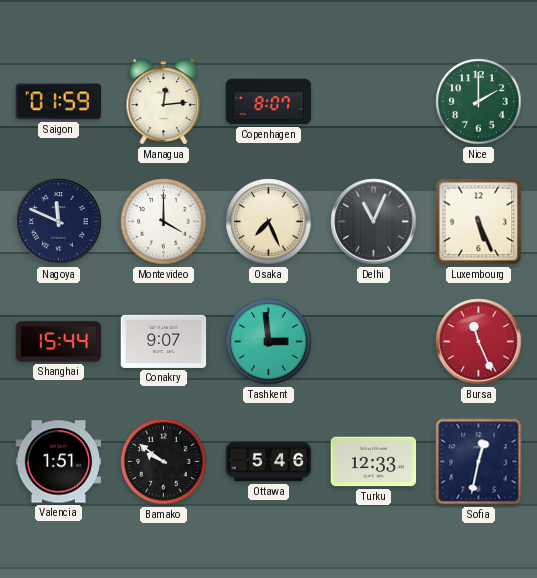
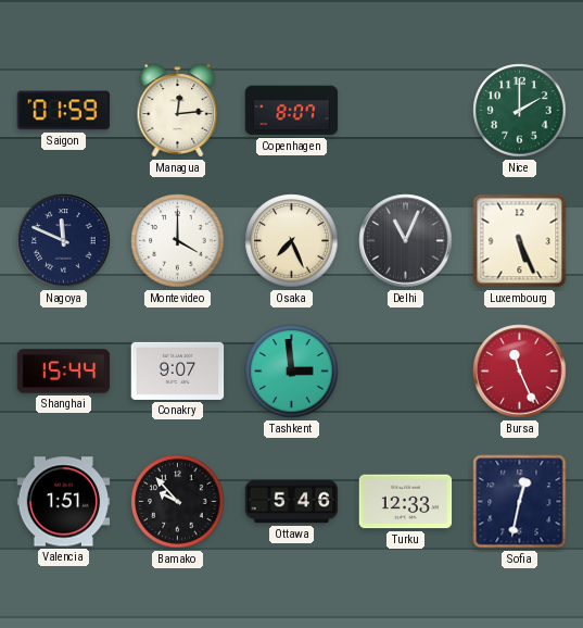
Bamako: 9:51 -> 9:53 (178, 502)
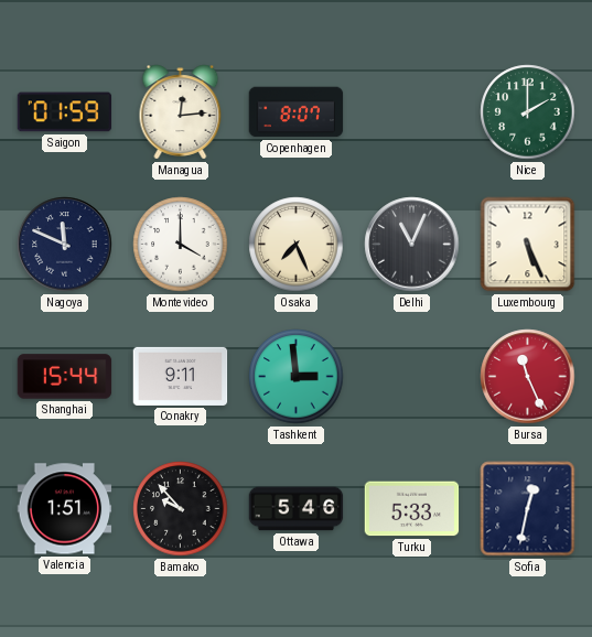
Conakry: 9:07 -> 9:11 (181, 376)
Turku: 12:33 -> 5:33 (412, 509)
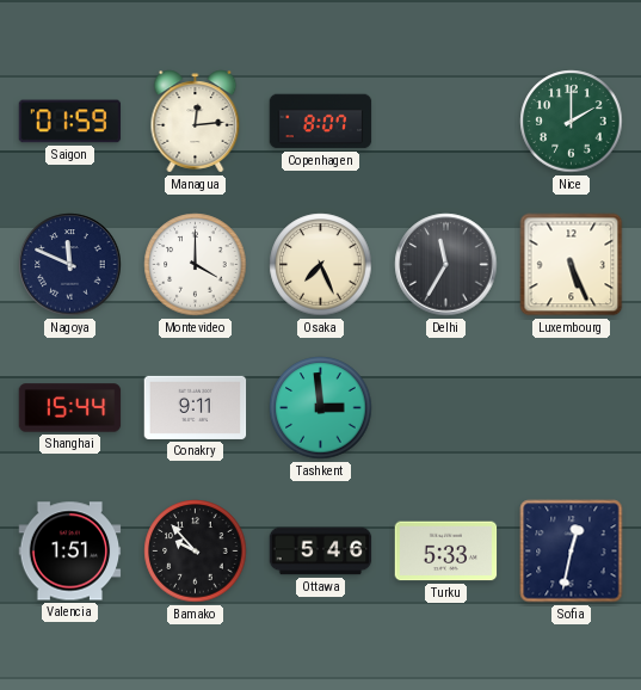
Delhi: 11:04 -> 11:35 (446, 265)
Bursa: 11:26 -> none (528, 377)
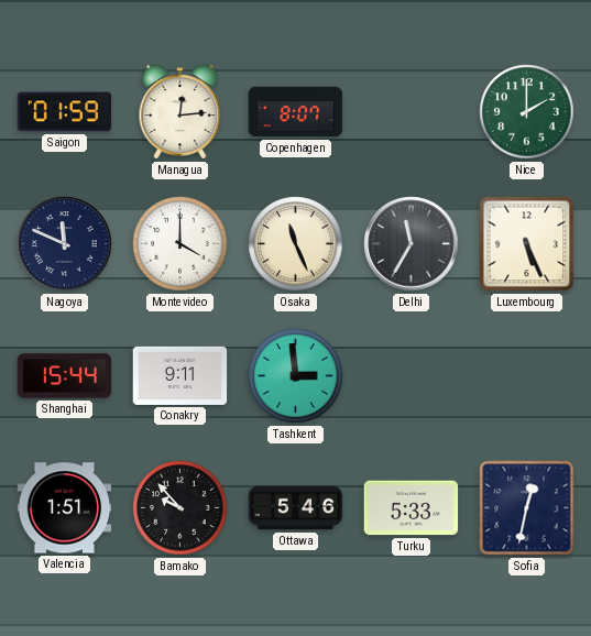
Osaka: 7:26 -> 11:26 (296, 244)
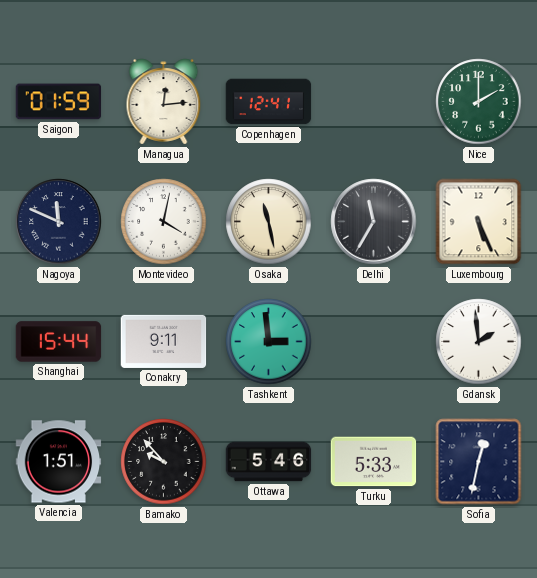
Copenhagen: 8:07 -> 12:41 (269, 102)
Montevideo: 4:00 -> 4:02 (164, 222)
Osaka: 11:26 -> 11:28 (269, 222)
Gdansk: none -> 1:59 (479, 342)
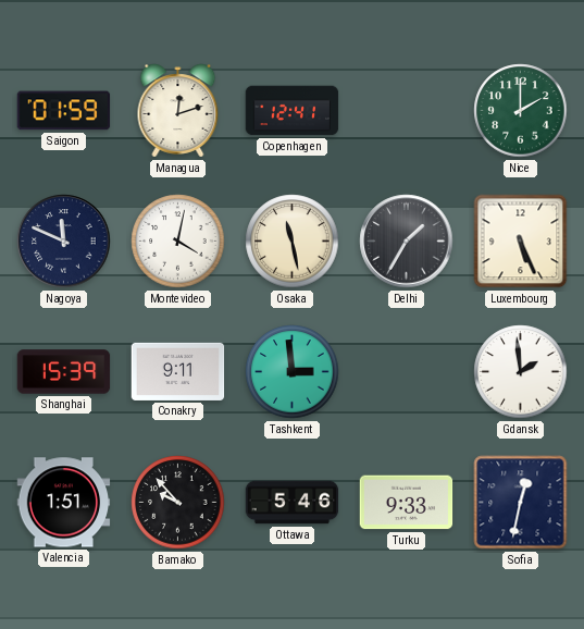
Managua: 12:14 -> 12:12 (178, 111)
Delhi: 11:35 -> 1:35 (407, 242)
Shanghai: 15:44 -> 15:39 (64, 372)
Turku: 5:33 -> 9:33 (407, 503)
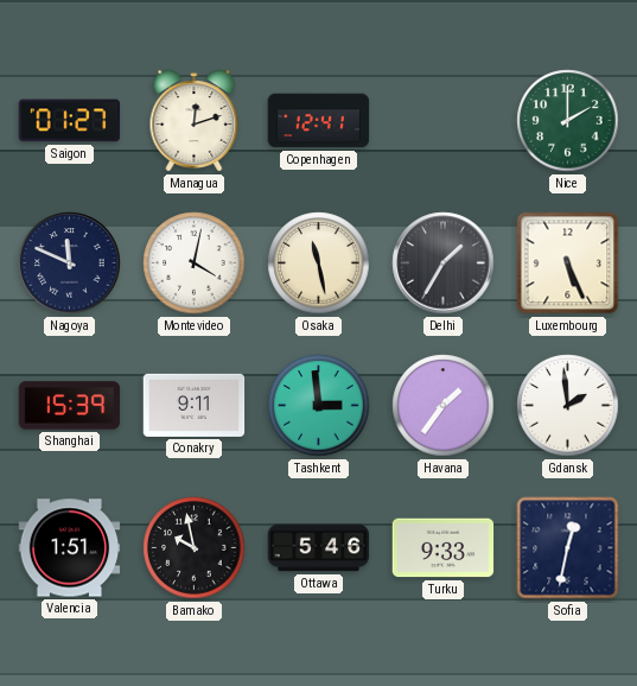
Saigon: 01:59 -> 01:27 (70, 121)
Havana: none -> 1:36 (444, 406)
Bamako: 9:53 -> 9:58 (195, 548)
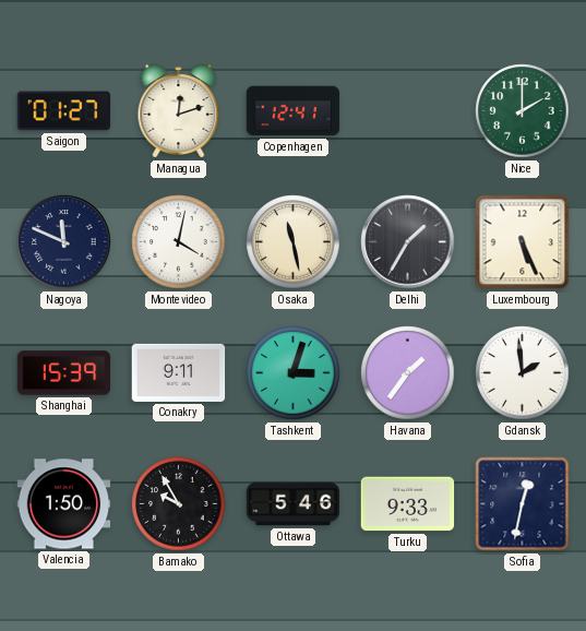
Tashkent: 2:59 -> 3:03 (294, 373)
Valencia: 1:51 -> 1:50 (64, 504)
Bamako: 9:58 -> 9:55 (179, 504)
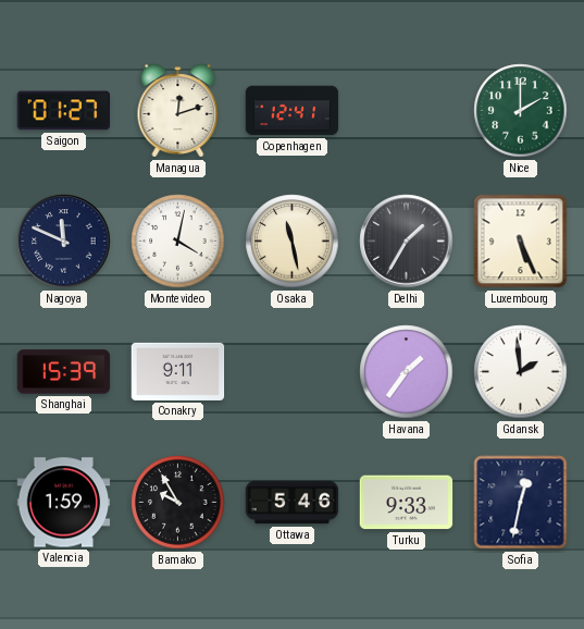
Tashkent: 3:03 -> none (294, 373)
Valencia: 1:50 -> 1:59 (64, 503)
